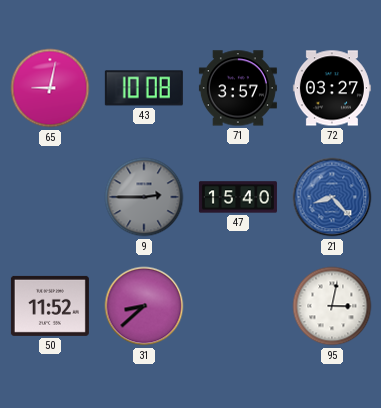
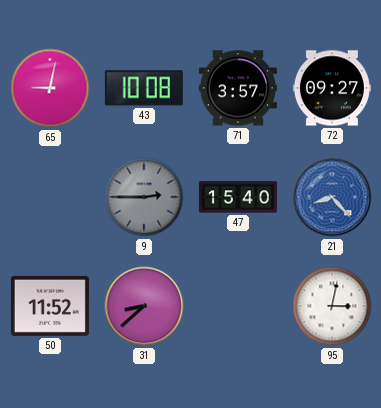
72: 03:27 -> 09:27 (332, 88)
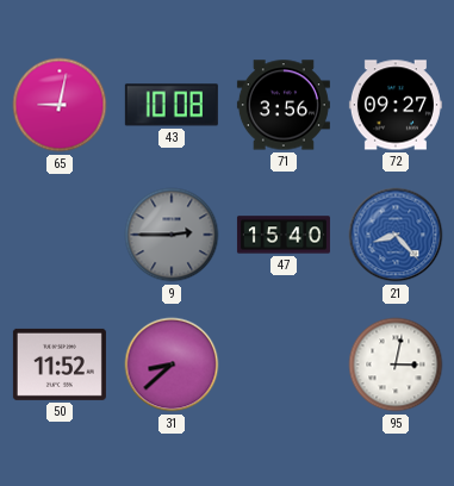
71: 3:57 -> 3:56 (284, 105)
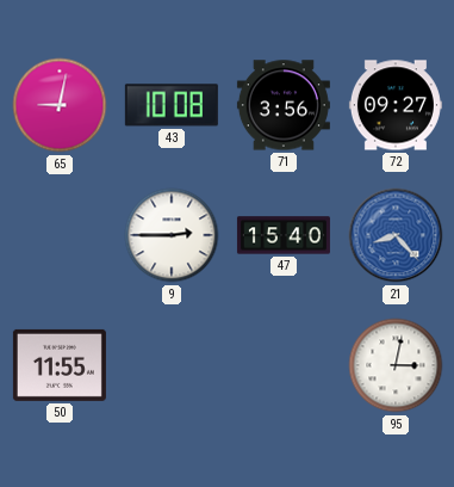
9 dial: grey -> white (172, 235)
50: 11:52 -> 11:55 (60, 365)
31: 8:38 -> none (172, 364)
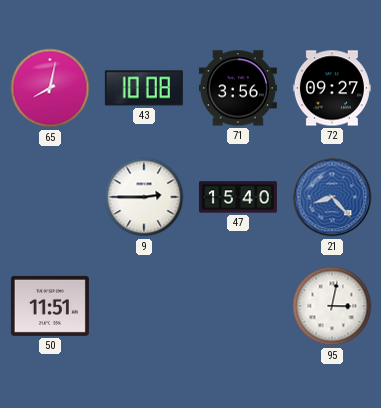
65: 9:02 -> 8:02 (50, 88)
50: 11:55 -> 11:51 (50, 306)
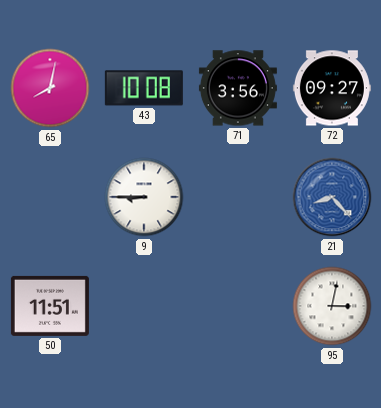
9: 2:45 -> 8:45 (144, 197)
47: 15:40 -> none (238, 197)
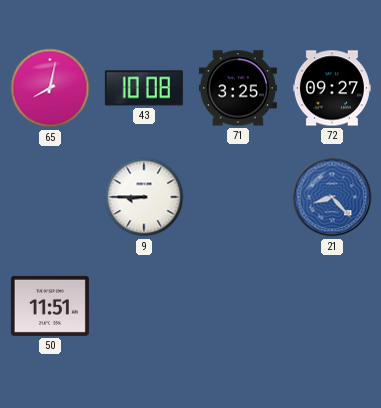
71: 3:56 -> 3:25 (238, 88)
95: 3:02 -> none (332, 306)
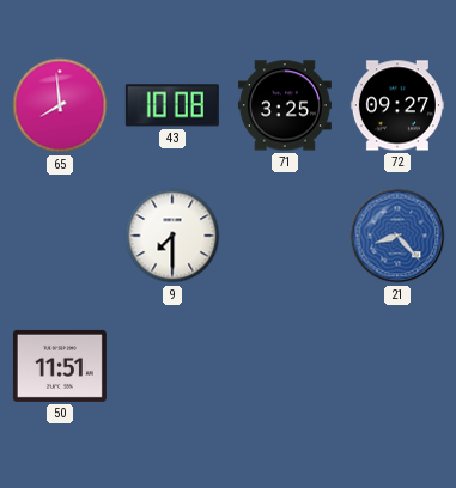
65: 8:02 -> 7:59 (60, 105)
9: 8:45 -> 7:30 (172, 236)
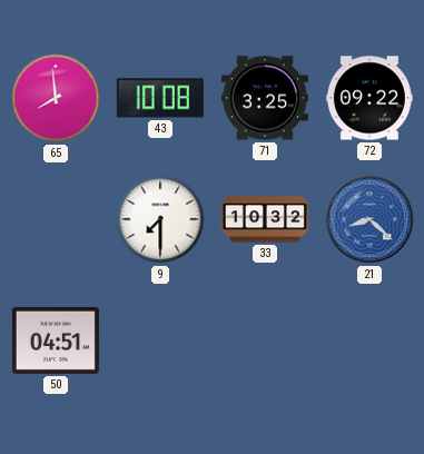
72: 09:27 -> 09:22 (369, 98)
33: none -> 10:32 (265, 219)
21: 8:23 -> 8:22 (369, 219)
50: 11:51 -> 04:51 (56, 340)
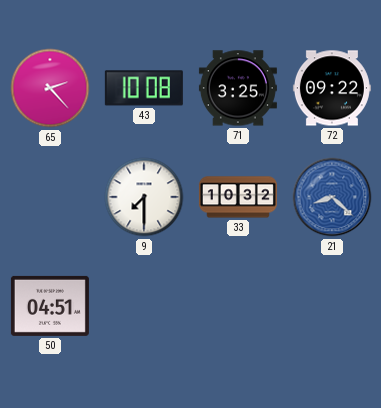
65: 7:59 -> 2:23 (50, 88)
